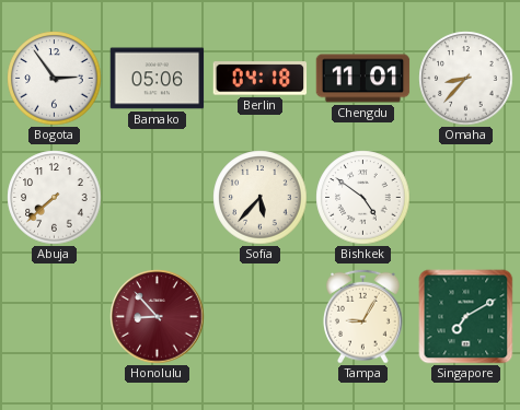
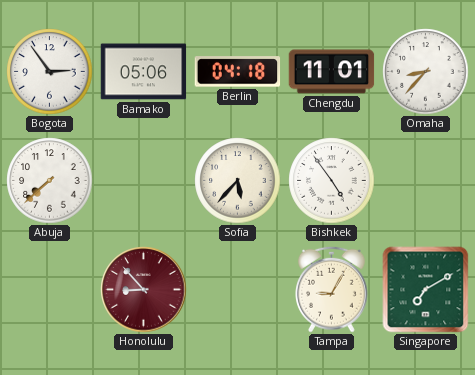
Bishkek: 4:51 -> 4:54 (332, 181)
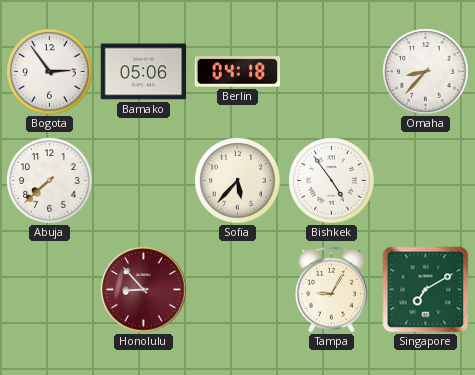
Chengdu: 11:01 -> none (332, 72)
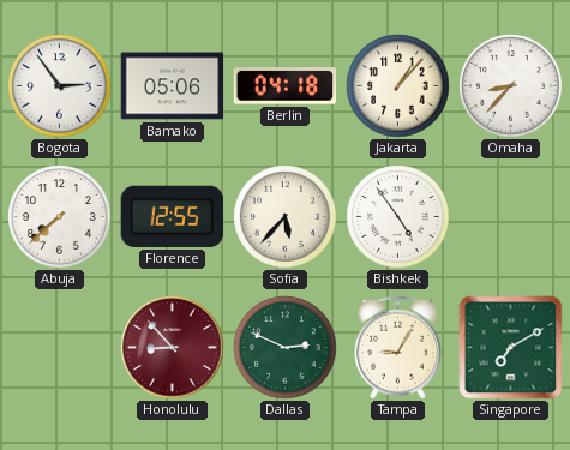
Jakarta: none -> 1:07 (398, 86)
Florence: none -> 12:55 (173, 216)
Dallas: none -> 2:49 (286, 348)
